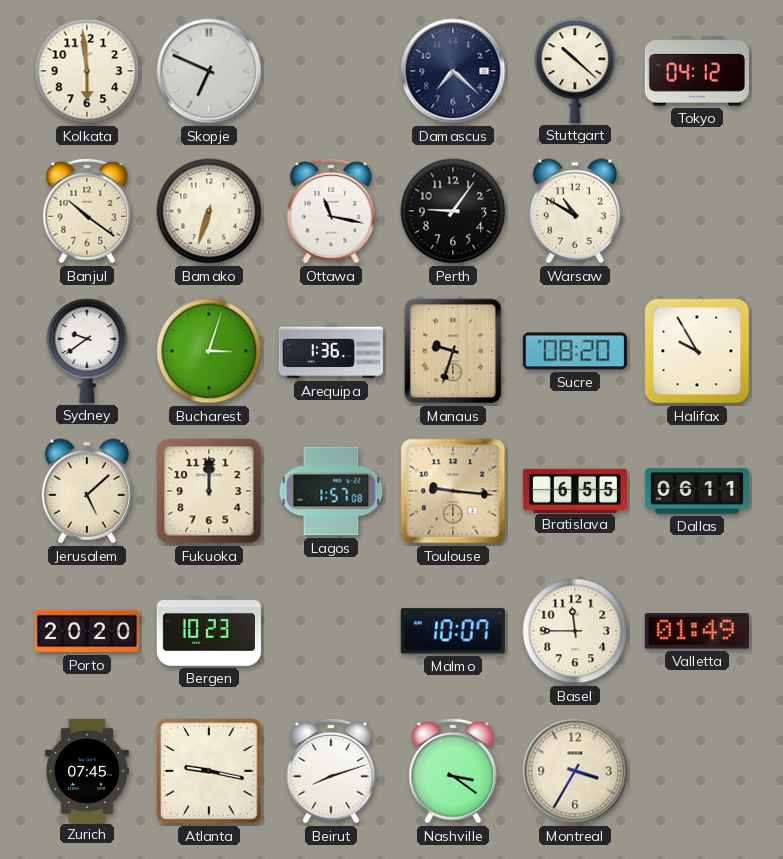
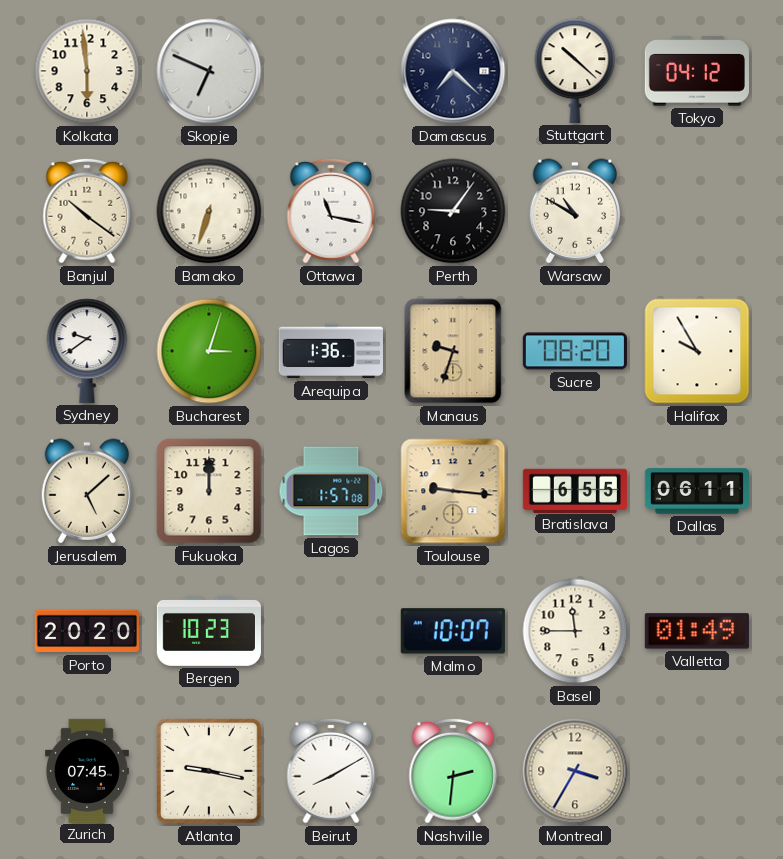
Beirut: 8:12 -> 8:10 (331, 771)
Nashville: 3:21 -> 2:31 (453, 771)
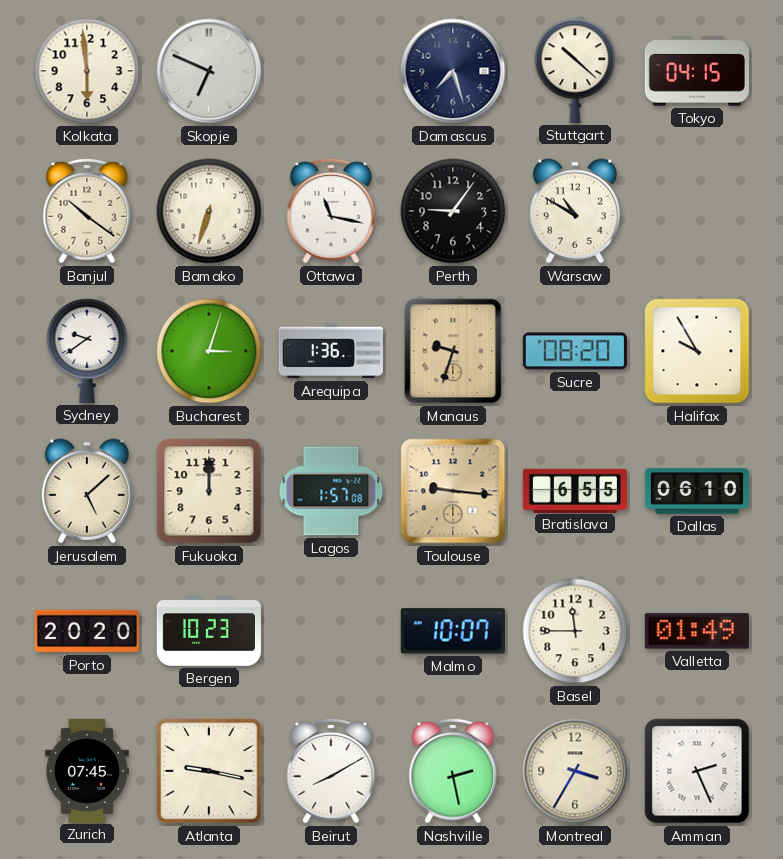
Damascus: 7:22 -> 7:27 (453, 71)
Tokyo: 04:12 -> 04:15 (697, 71)
Dallas: 06:11 -> 06:10 (696, 491)
Nashville: 2:31 -> 2:28 (453, 771)
Amman: none -> 2:26 (697, 771)
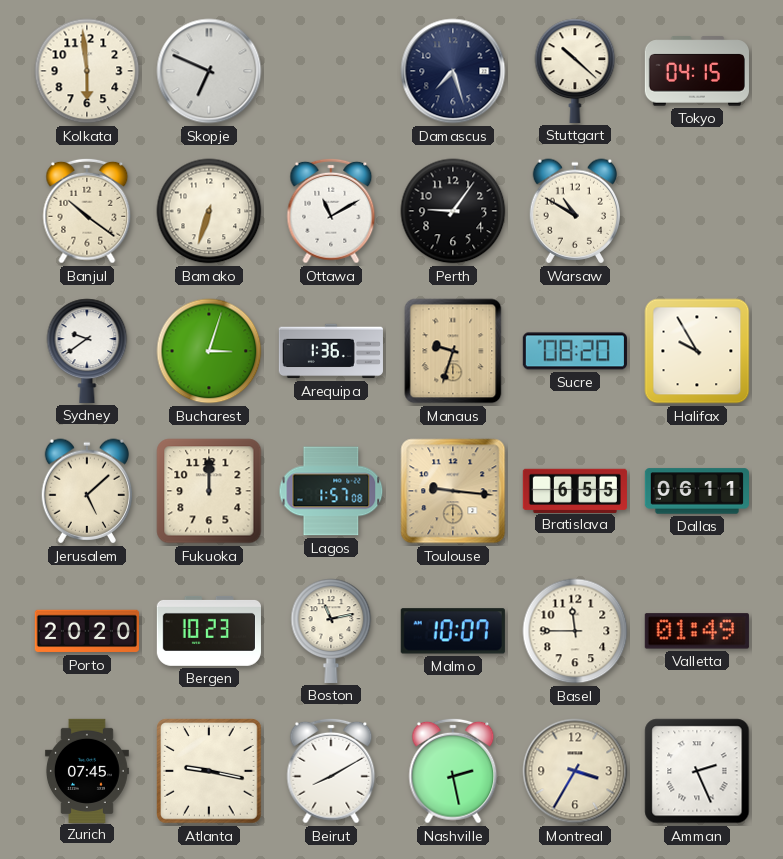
Ottawa: 11:17 -> 11:10 (331, 211)
Dallas: 06:10 -> 06:11 (696, 491)
Boston: none -> 11:13 (331, 631)
